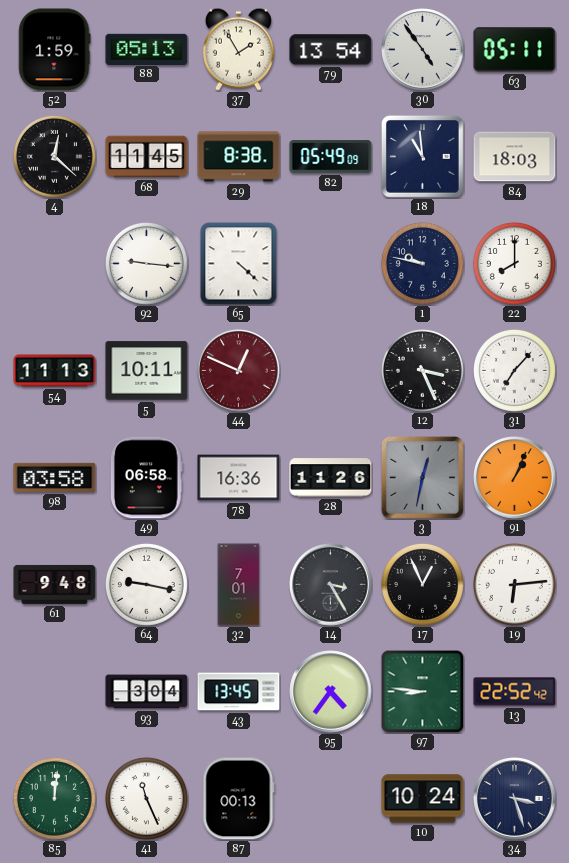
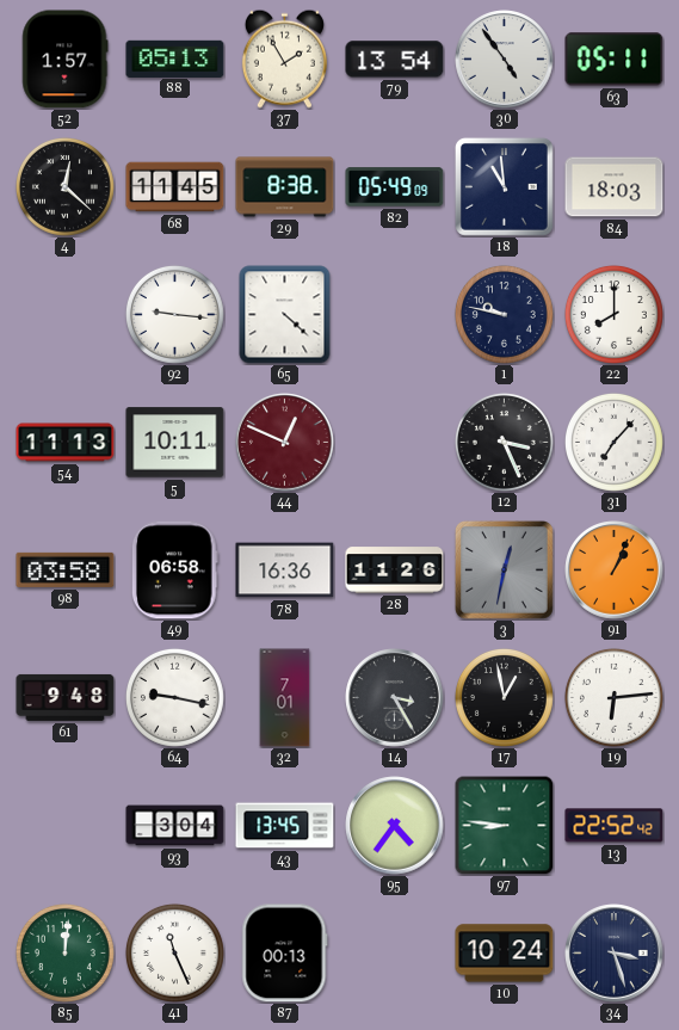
52: 1:59 -> 1:57 (66, 60)
17: 12:56 -> 12:58 (504, 697)
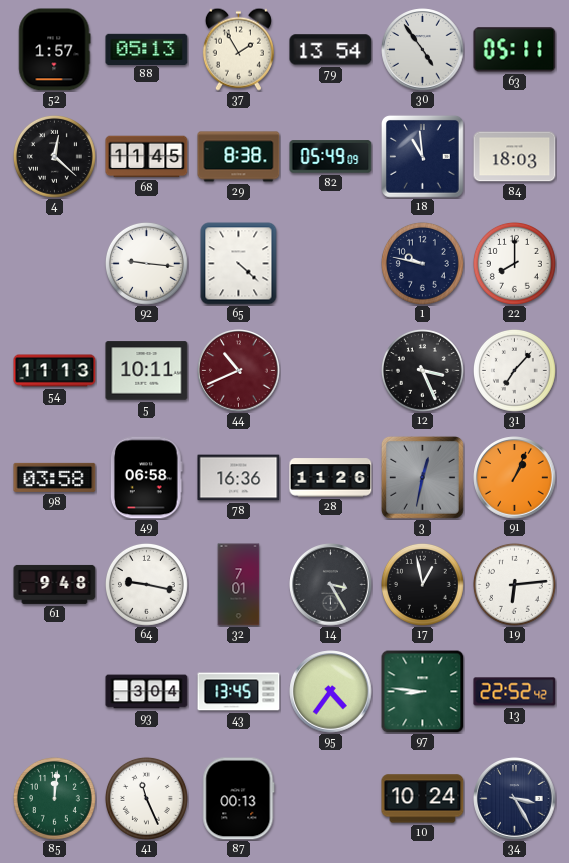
44: 12:49 -> 10:41 (239, 371)
34: 3:27 -> 3:25 (515, 799)
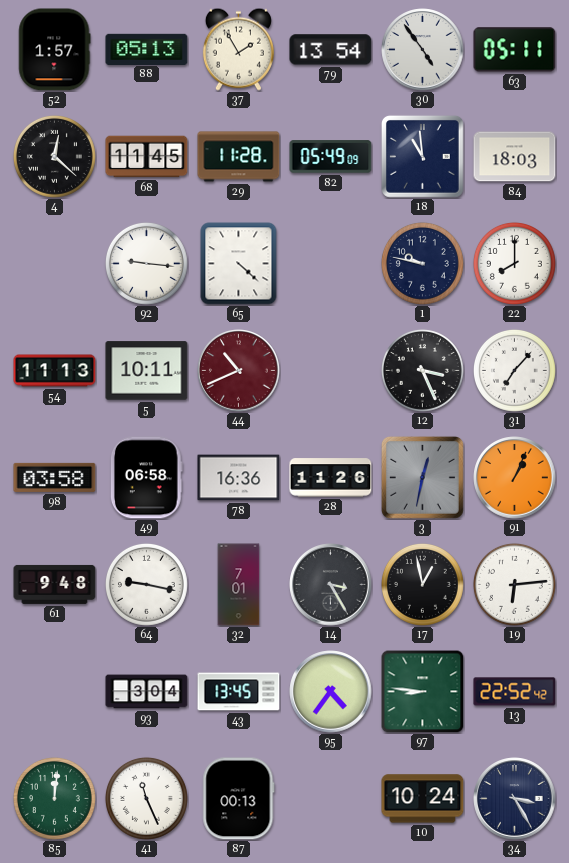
29: 8:38 -> 11:28 (239, 157)
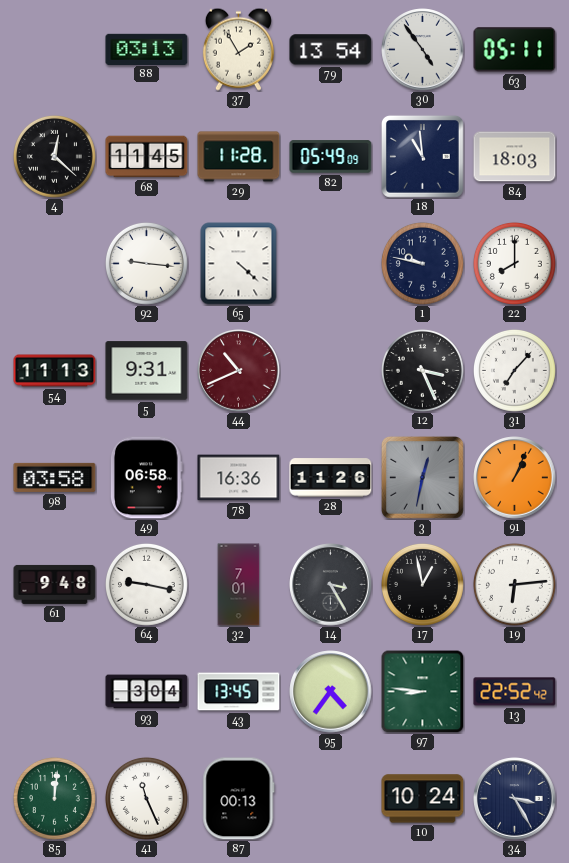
52: 1:57 -> none (55, 50)
88: 05:13 -> 03:13 (147, 49)
5: 10:11 -> 9:31 (147, 371)
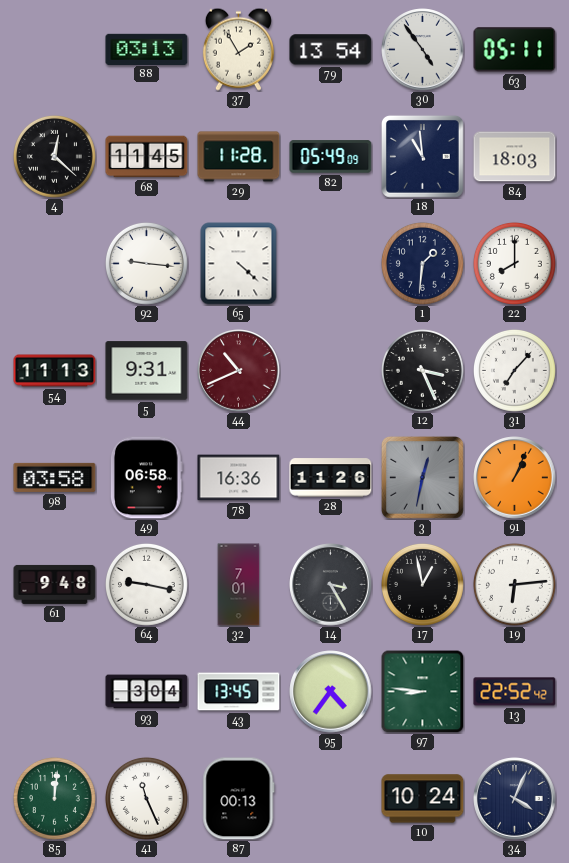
1: 9:47 -> 1:31 (422, 263)
34: 3:25 -> 4:04 (515, 799)
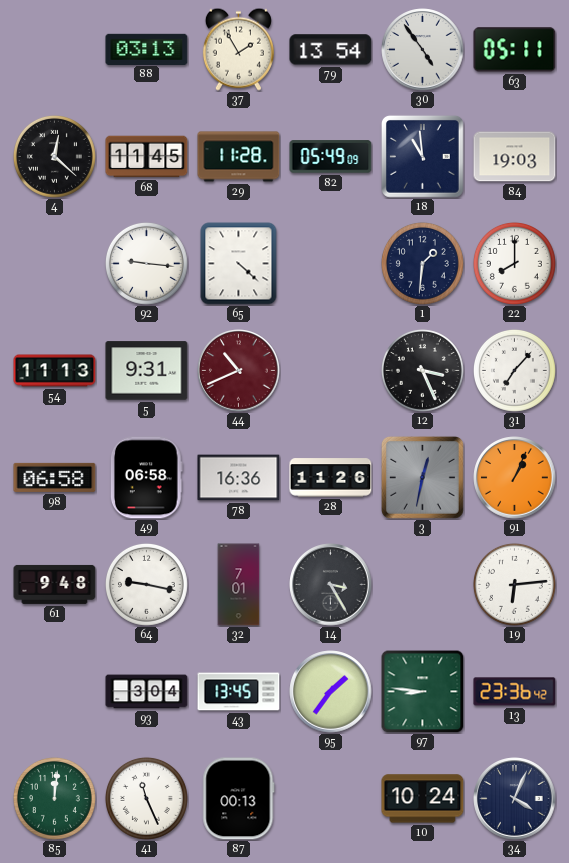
84: 18:03 -> 19:03 (515, 157)
98: 03:58 -> 06:58 (55, 477)
17: 12:58 -> none (422, 584)
95: 4:36 -> 1:36 (331, 692)
13: 22:52 -> 23:36 (515, 692)
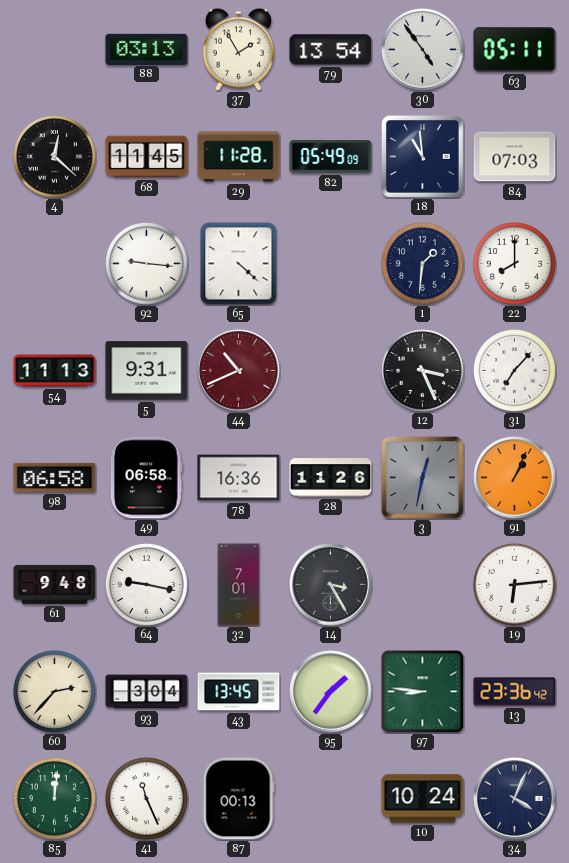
84: 19:03 -> 07:03 (515, 157)
60: none -> 2:37 (54, 691)
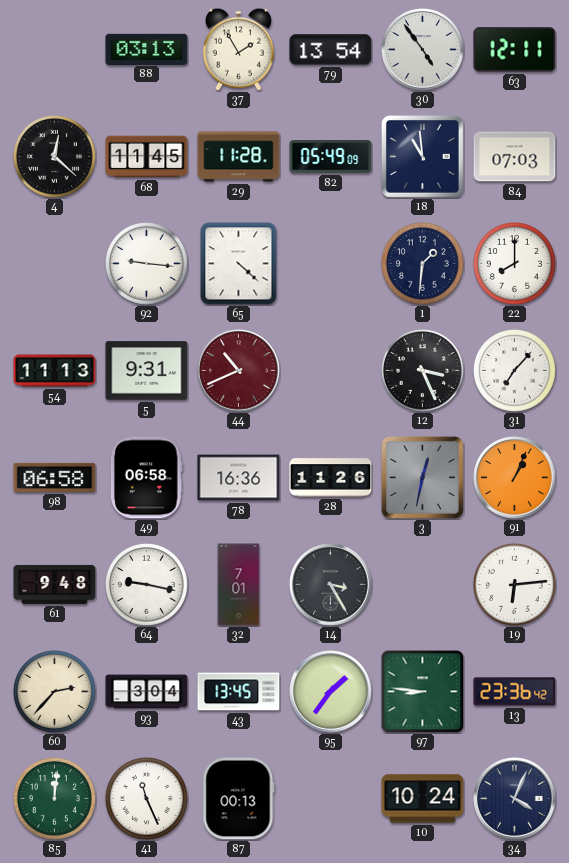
63: 05:11 -> 12:11 (515, 50)
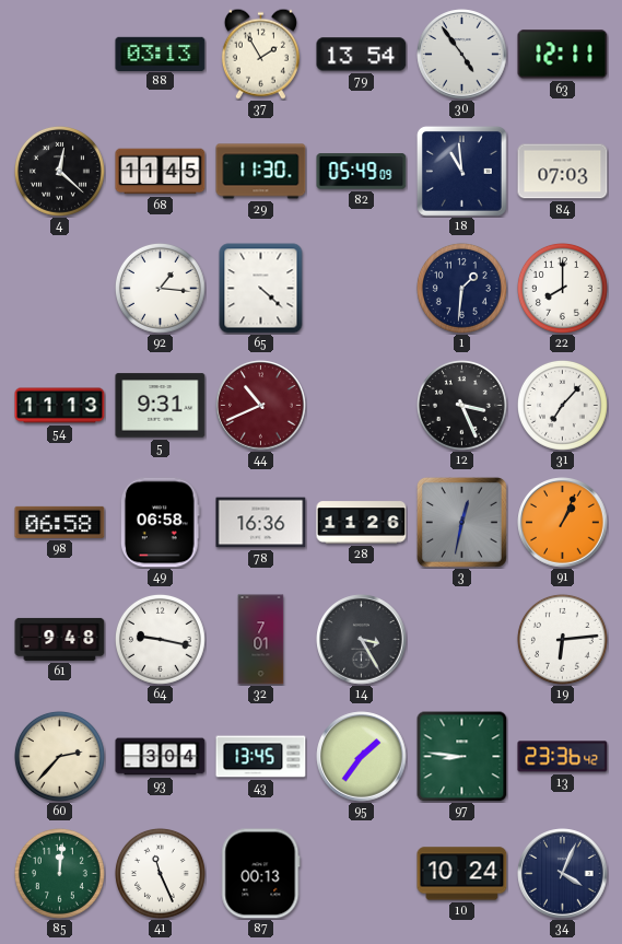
29: 11:28 -> 11:30 (261, 172)
92: 9:16 -> 1:16 (160, 288)
